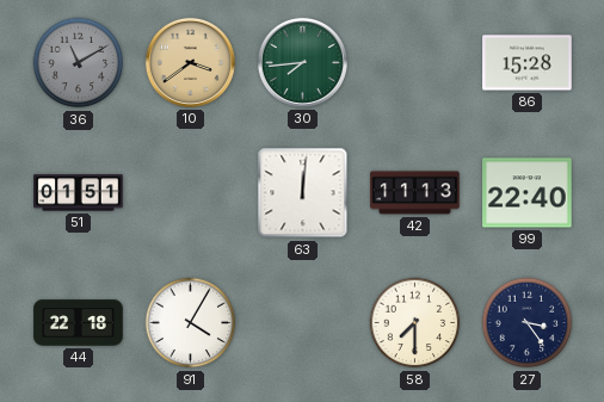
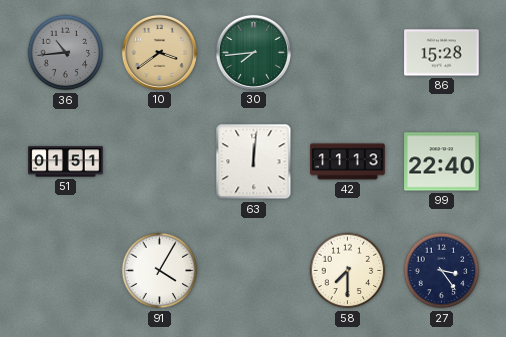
36: 11:10 -> 10:44 (66, 53)
44: 22:18 -> none (79, 323)
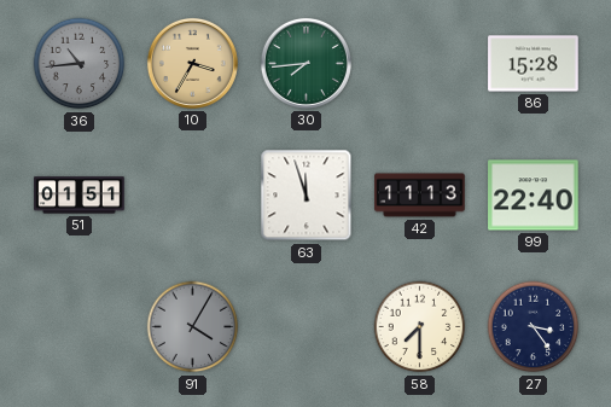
10: 3:39 -> 3:35 (192, 63)
63: 12:01 -> 11:57 (307, 196)
91 dial: white -> grey (193, 327)
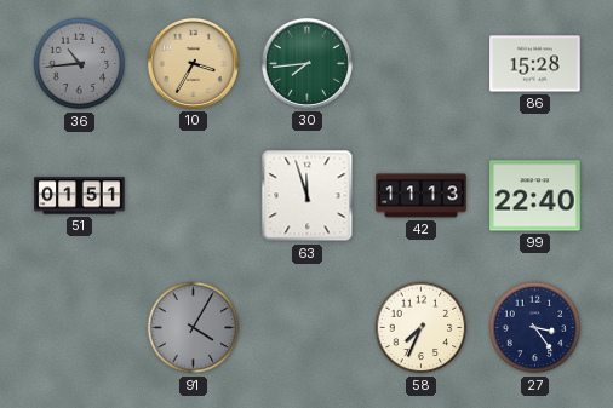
58: 7:30 -> 7:34 (422, 328)
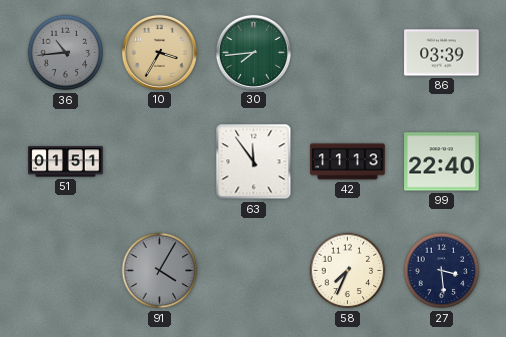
86: 15:28 -> 03:39 (442, 53)
63: 11:57 -> 11:54 (254, 162)
27: 3:24 -> 3:29 (442, 271)
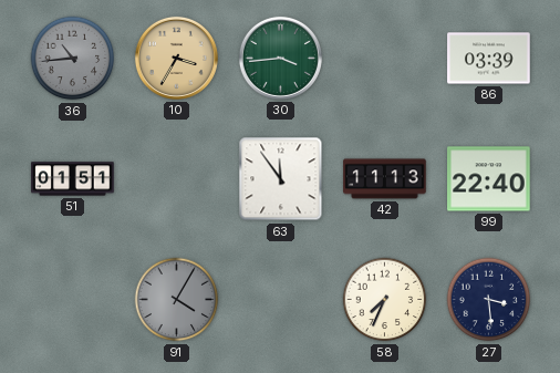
30: 7:44 -> 3:44 (280, 58)
